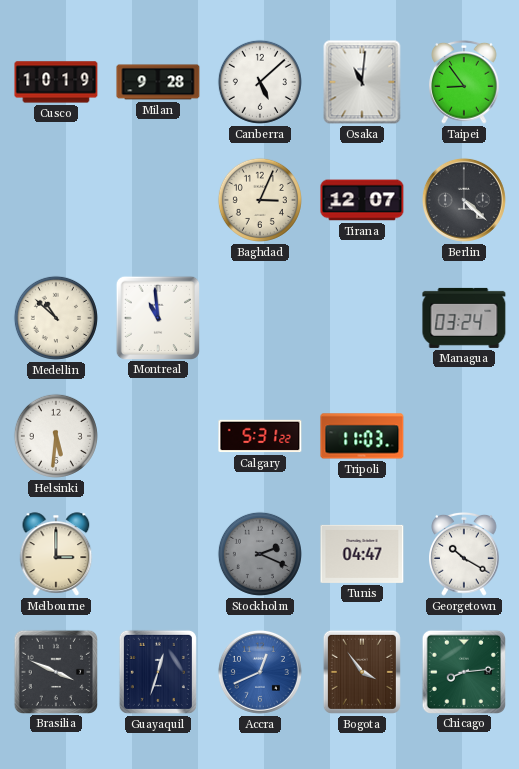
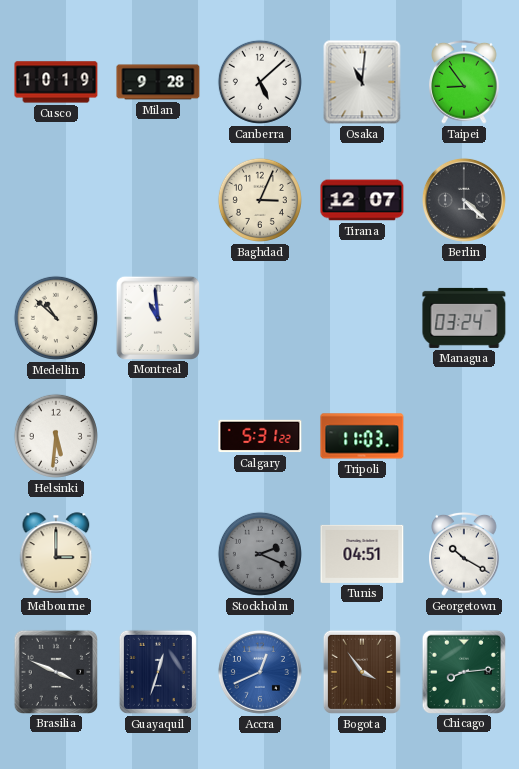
Tunis: 04:47 -> 04:51 (362, 554)
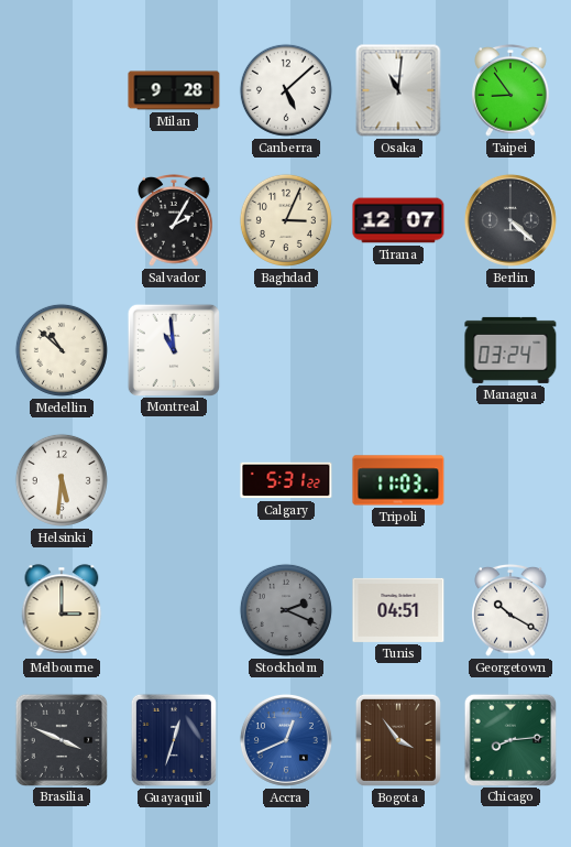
Cusco: 10:19 -> none (56, 82)
Salvador: none -> 2:05 (174, 221)
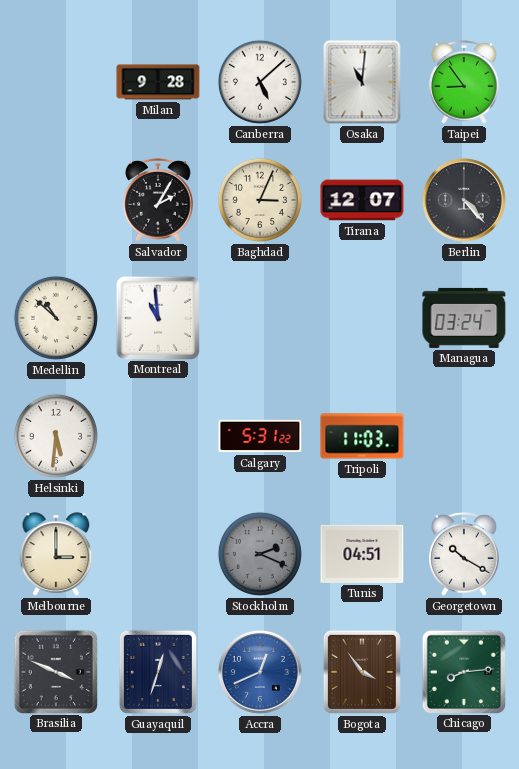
Berlin: 4:22 -> 4:23 (464, 200)
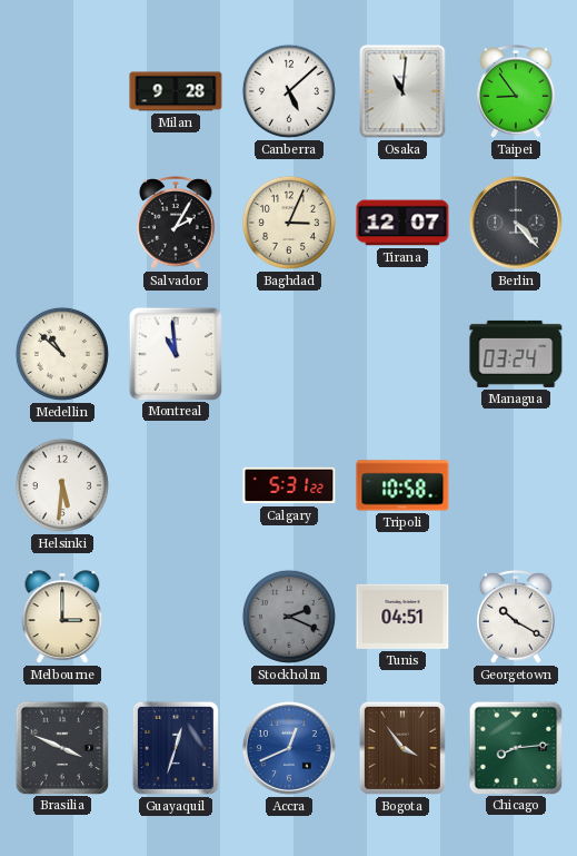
Tripoli: 11:03 -> 10:58 (402, 485)
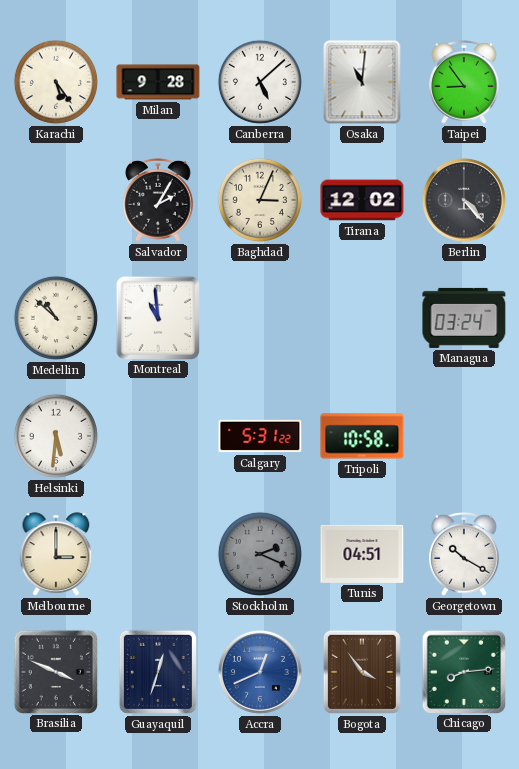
Karachi: none -> 5:24 (56, 82)
Tirana: 12:07 -> 12:02 (362, 200)
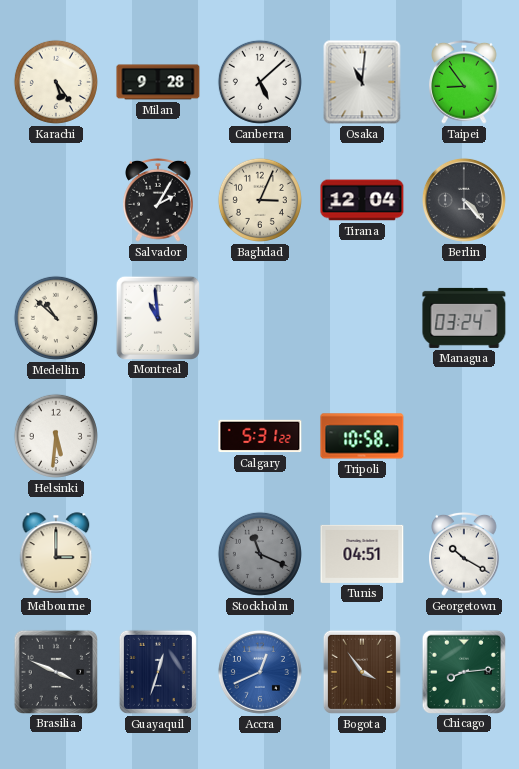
Tirana: 12:02 -> 12:04 (362, 200)
Stockholm: 2:19 -> 11:19 (260, 554)
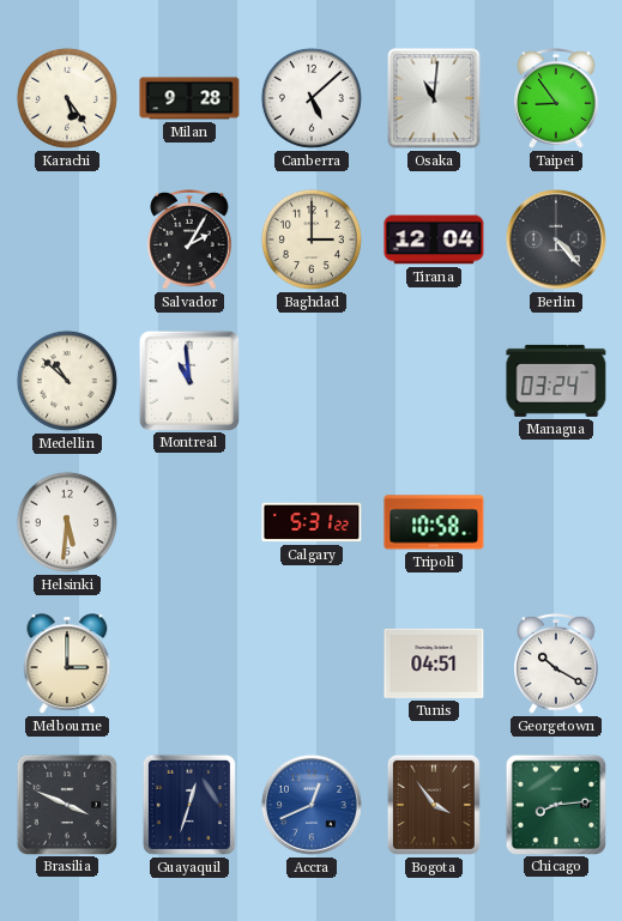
Baghdad: 3:04 -> 3:00 (312, 240)
Stockholm: 11:19 -> none (260, 554)
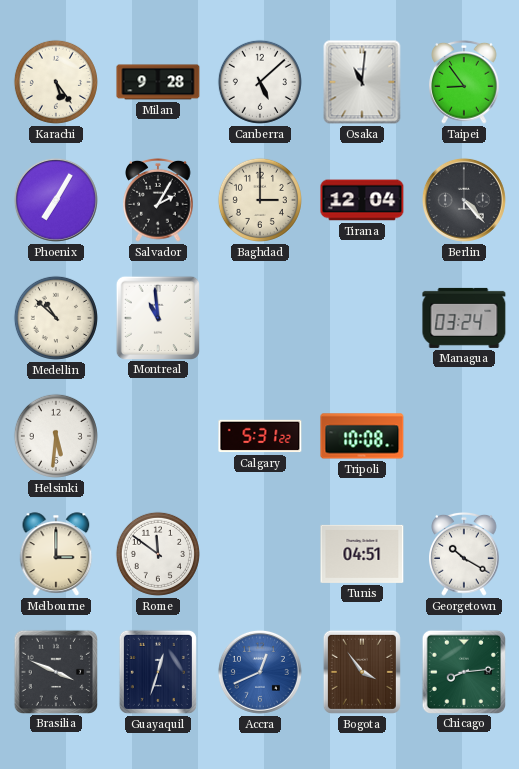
Phoenix: none -> 7:05 (56, 200)
Tripoli: 10:58 -> 10:08 (362, 436)
Rome: none -> 11:51 (158, 554)
